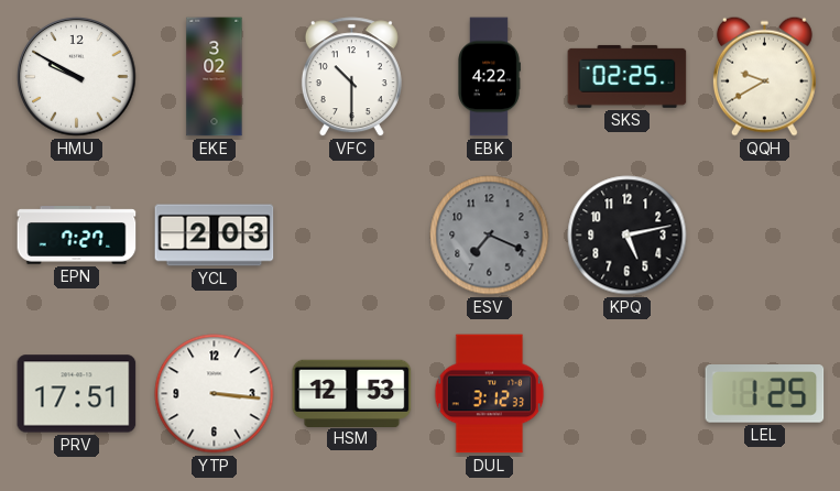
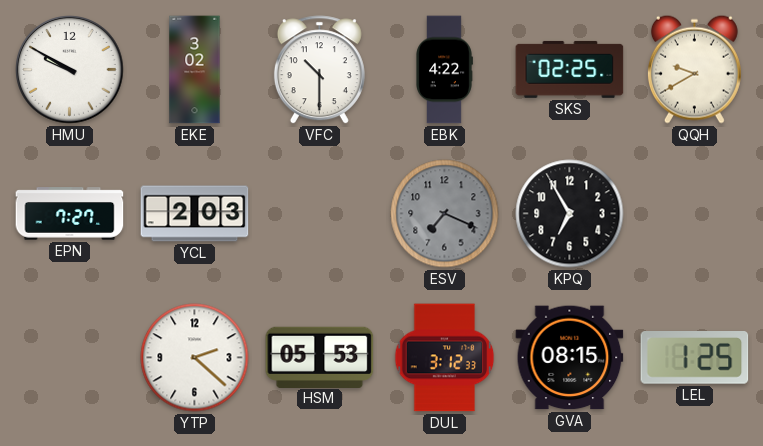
KPQ: 5:13 -> 6:55 (570, 214)
PRV: 17:51 -> none (77, 394)
YTP: 3:16 -> 2:22 (195, 358)
HSM: 12:53 -> 05:53 (320, 357)
GVA: none -> 08:15 (570, 358)
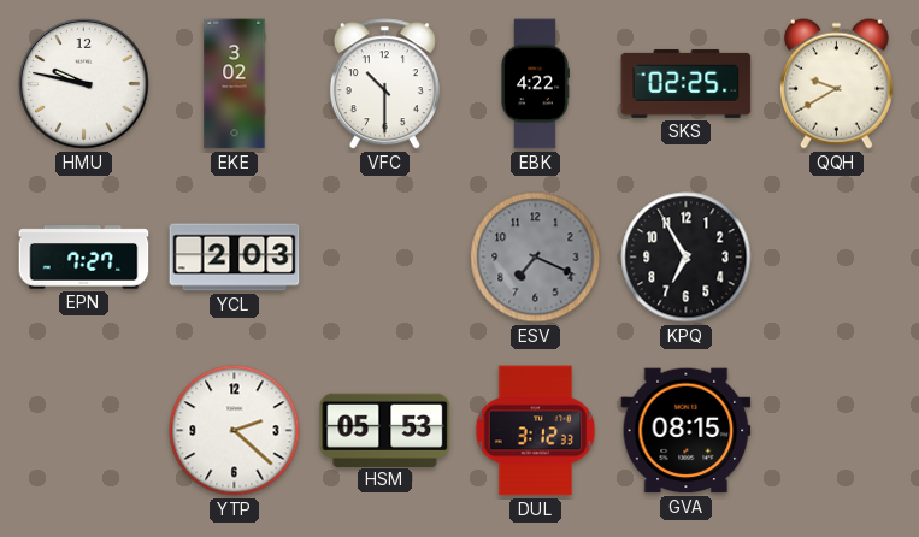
HMU: 9:50 -> 9:47 (84, 84)
LEL: 1:25 -> none (695, 358)
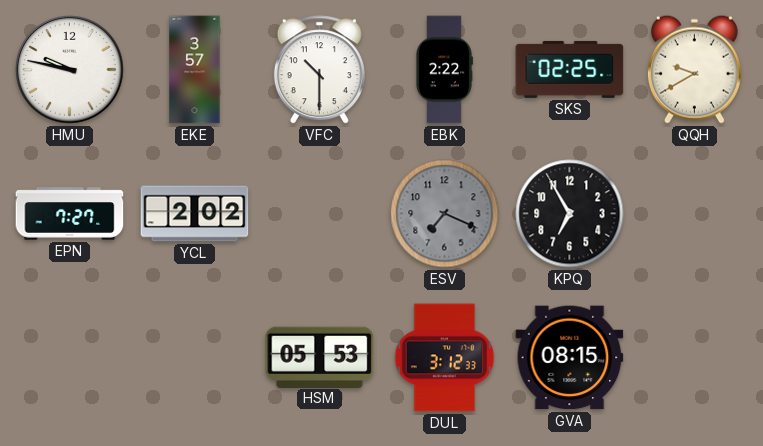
EKE: 3:02 -> 3:57 (195, 70)
EBK: 4:22 -> 2:22 (444, 70)
YCL: 2:03 -> 2:02 (195, 214)
YTP: 2:22 -> none (235, 431)
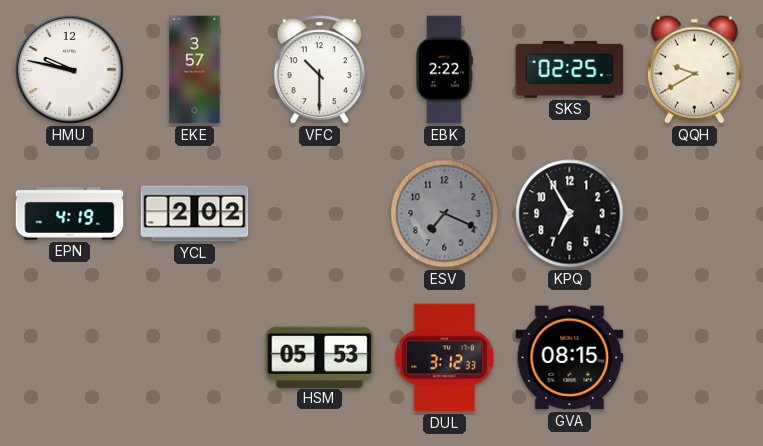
EPN: 7:27 -> 4:19 (70, 214)
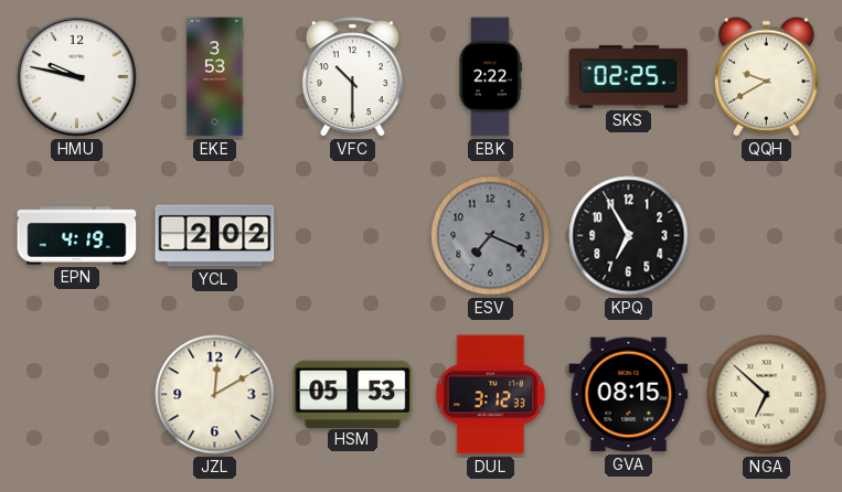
EKE: 3:57 -> 3:53 (215, 77)
JZL: none -> 12:10 (215, 395)
NGA: none -> 6:52 (767, 395)
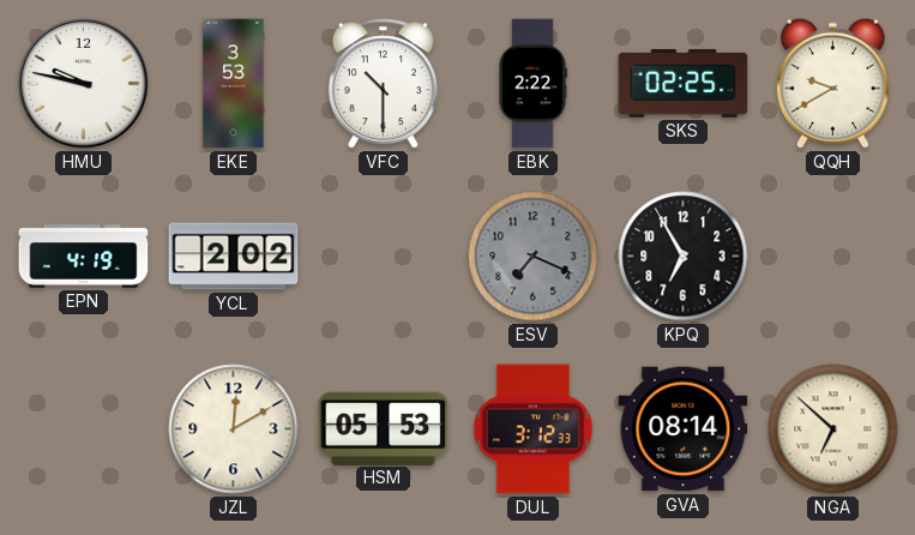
GVA: 08:15 -> 08:14 (684, 429)
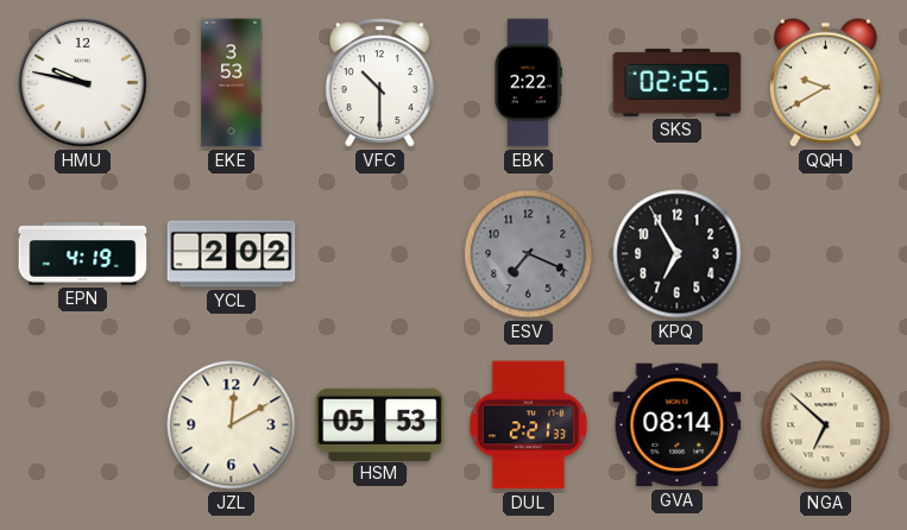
DUL: 3:12 -> 2:21 (529, 425)
